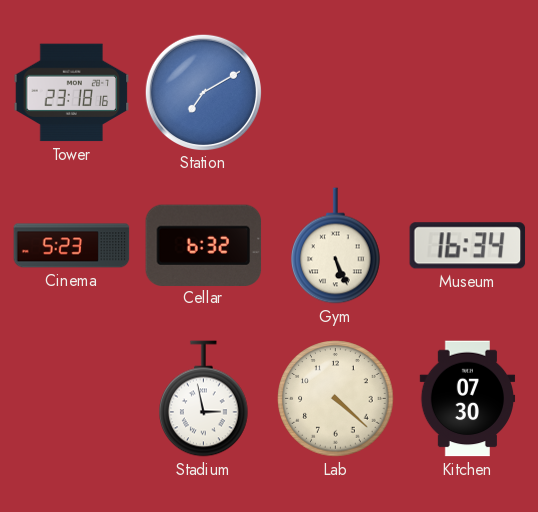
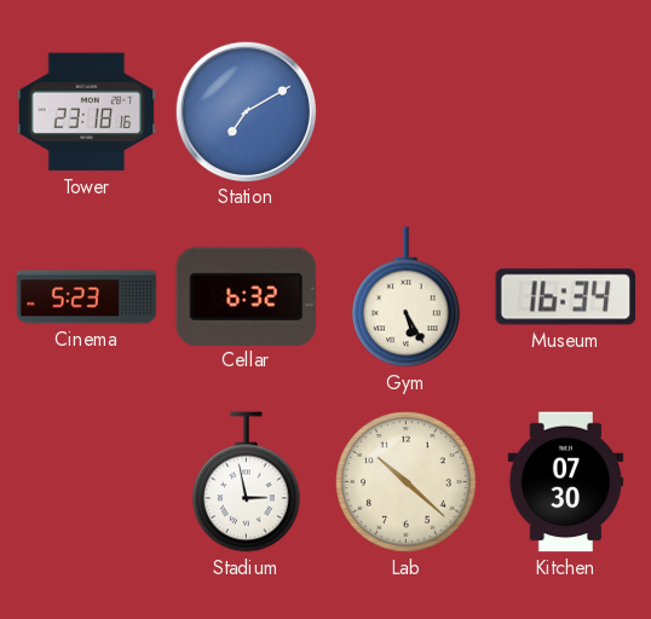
Gym: 5:26 -> 5:25 (407, 297)
Lab: 4:22 -> 10:22 (407, 482)
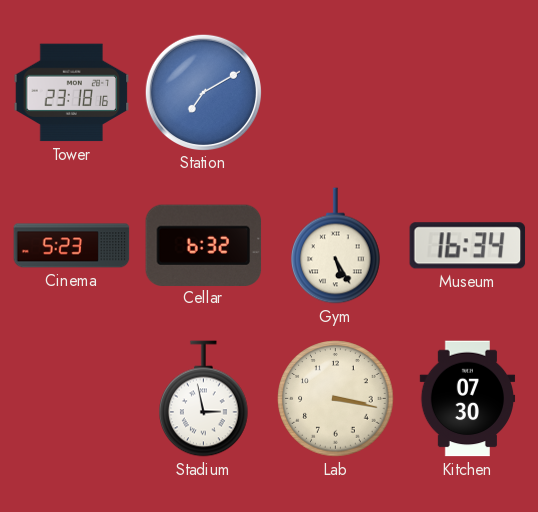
Lab: 10:22 -> 3:17 (336, 399)
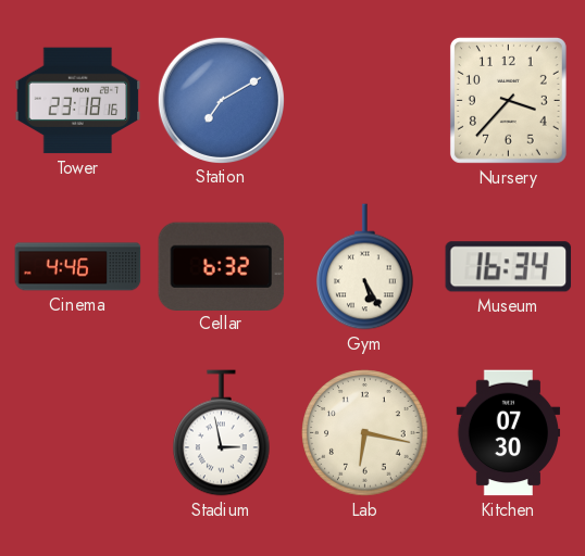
Nursery: none -> 3:37 (508, 100)
Cinema: 5:23 -> 4:46 (78, 267)
Lab: 3:17 -> 6:17 (365, 433)
